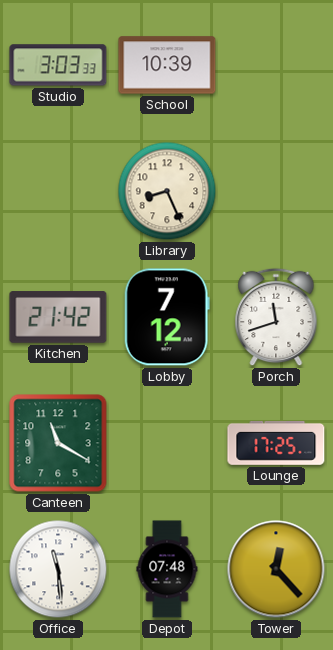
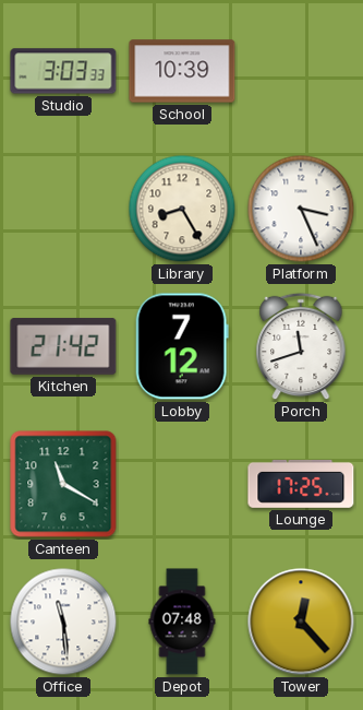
Library: 8:26 -> 8:25 (182, 209)
Platform: none -> 3:26 (301, 209)
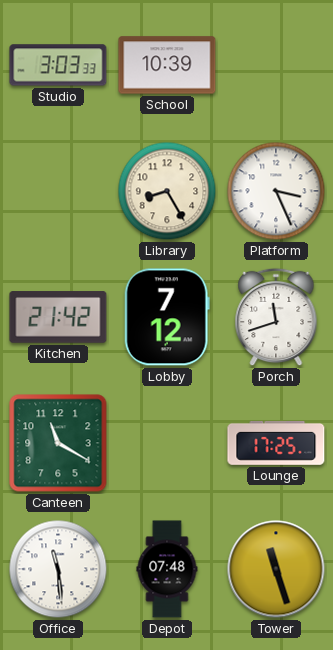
Tower: 12:23 -> 11:27 (276, 569)
